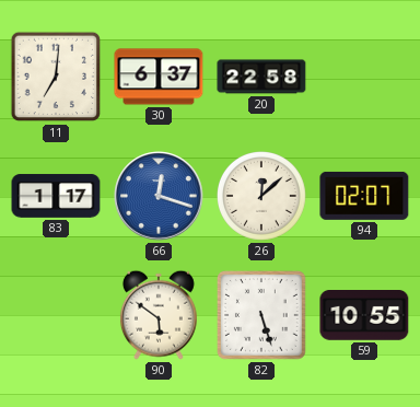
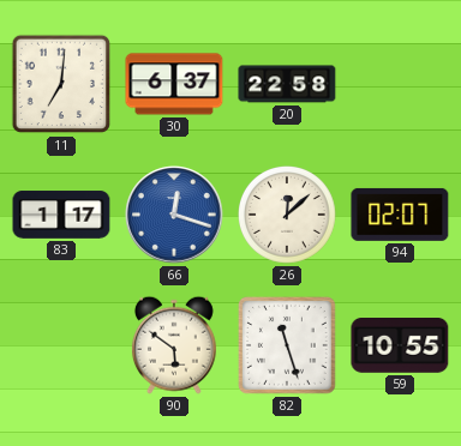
82: 5:27 -> 11:27 (288, 346)
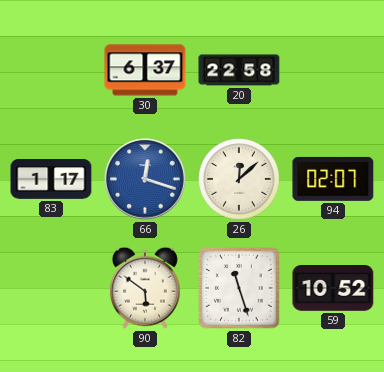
11: 7:01 -> none (61, 84)
59: 10:55 -> 10:52 (333, 289)
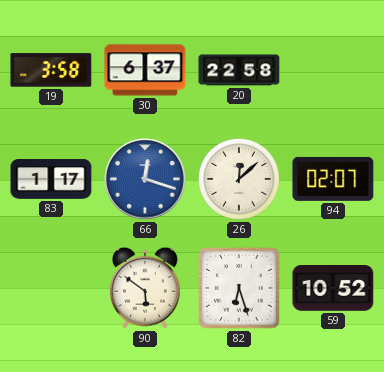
19: none -> 3:58 (51, 70)
82: 11:27 -> 6:27 (240, 289)
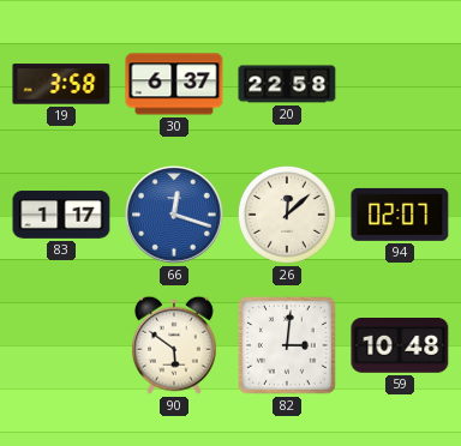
82: 6:27 -> 3:01 (288, 346)
59: 10:52 -> 10:48 (400, 346)
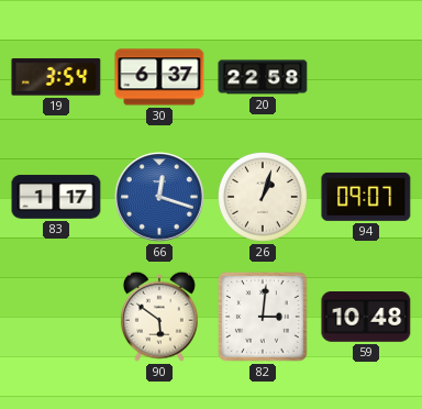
19: 3:58 -> 3:54 (56, 77)
26: 12:08 -> 1:03 (264, 198)
94: 02:07 -> 09:07 (366, 197)
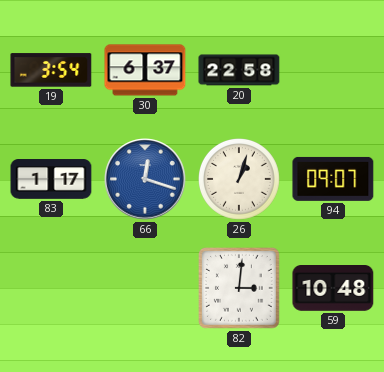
90: 5:51 -> none (159, 317)
